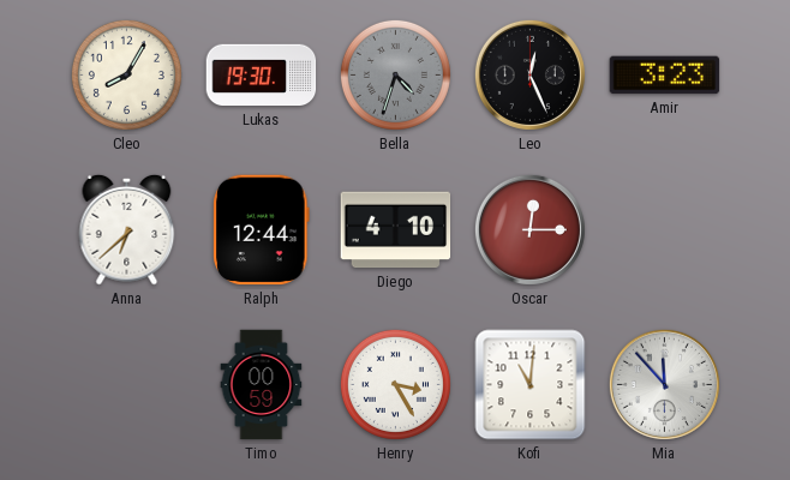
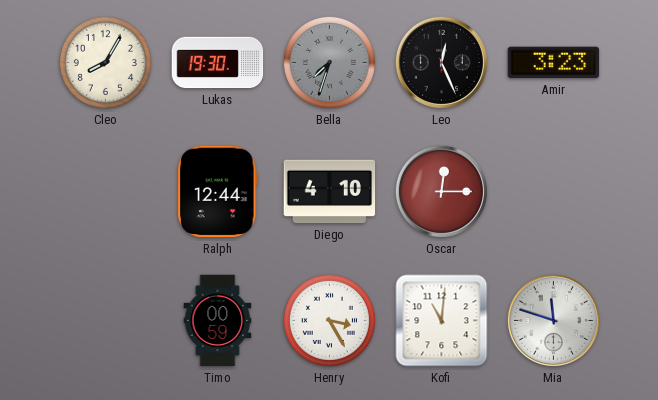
Bella: 4:33 -> 7:33 (329, 62)
Anna: 6:38 -> none (127, 229)
Mia: 11:53 -> 11:48 (553, 320)
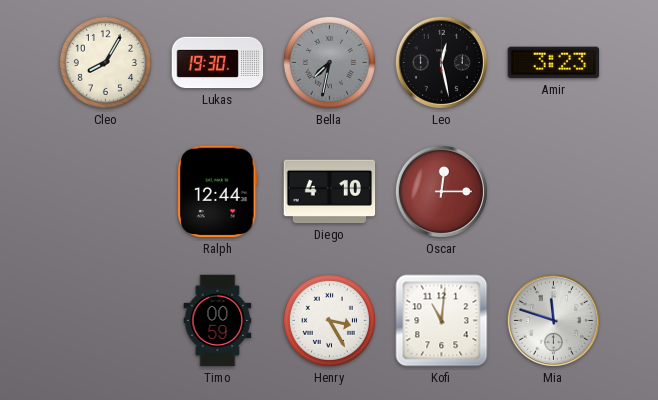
Bella: 7:33 -> 7:32 (329, 62)
Leo: 12:26 -> 12:28 (441, 62)
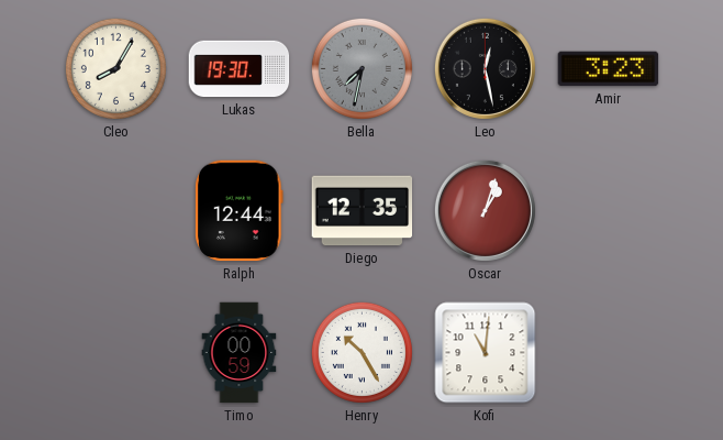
Diego: 4:10 -> 12:35 (363, 211)
Oscar: 12:15 -> 1:03 (485, 210)
Henry: 3:25 -> 10:25 (361, 352)
Mia: 11:48 -> none (553, 320)
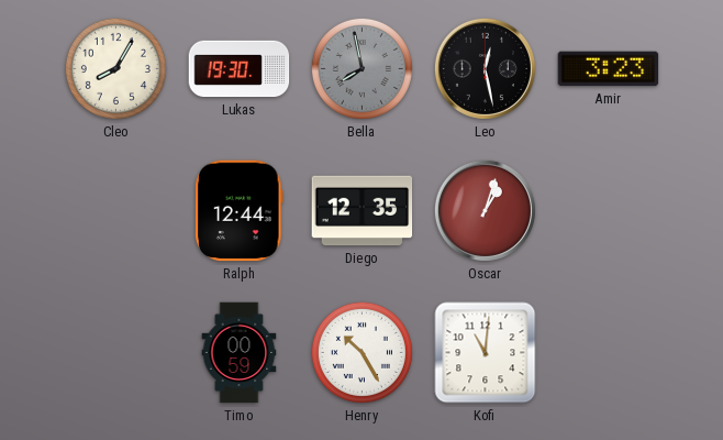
Bella: 7:32 -> 7:58 (361, 68)
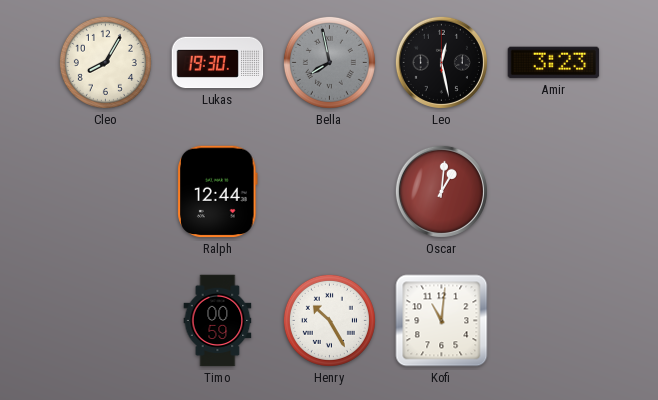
Diego: 12:35 -> none (363, 211)
Oscar: 1:03 -> 1:01 (441, 191)
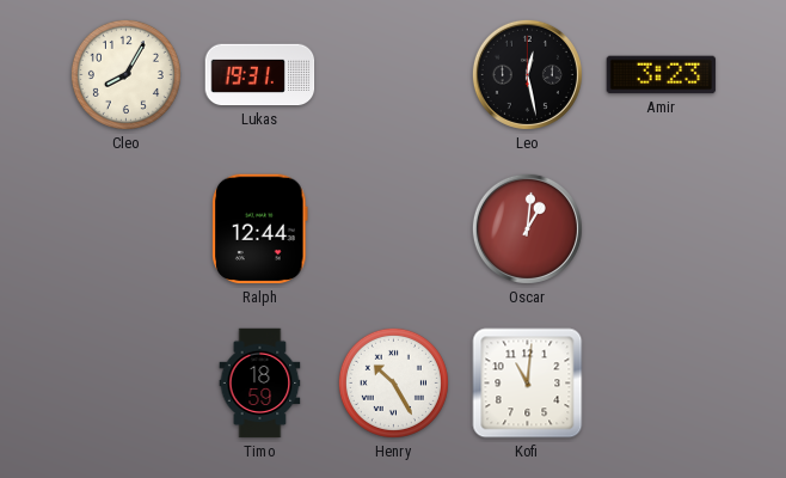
Lukas: 19:30 -> 19:31 (260, 75)
Bella: 7:58 -> none (329, 62)
Timo: 00:59 -> 18:59 (260, 384)
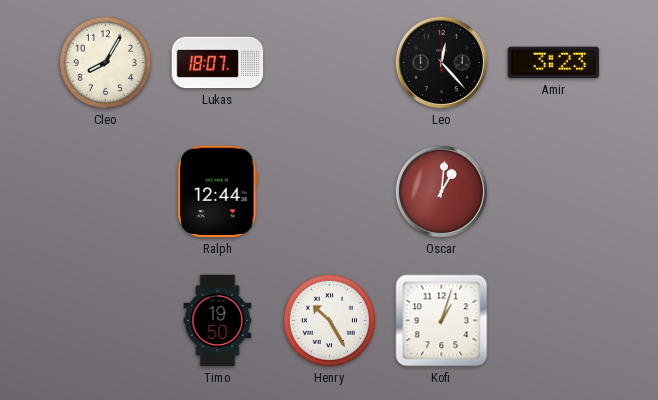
Lukas: 19:31 -> 18:07 (218, 63)
Leo: 12:28 -> 12:23 (441, 62)
Timo: 18:59 -> 19:50 (218, 321)
Kofi: 11:01 -> 1:03 (442, 321)
